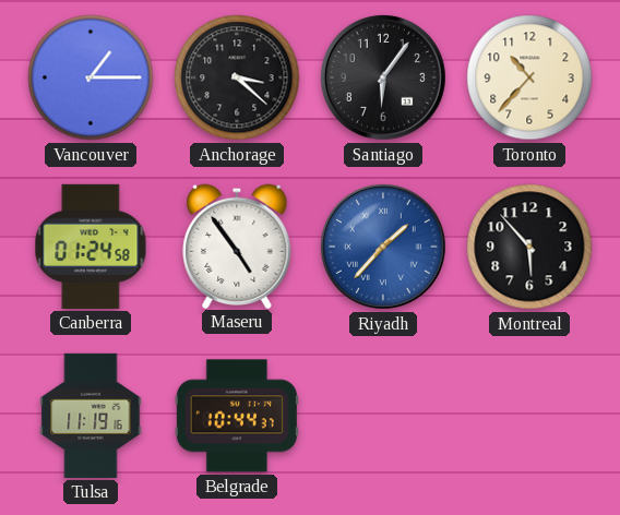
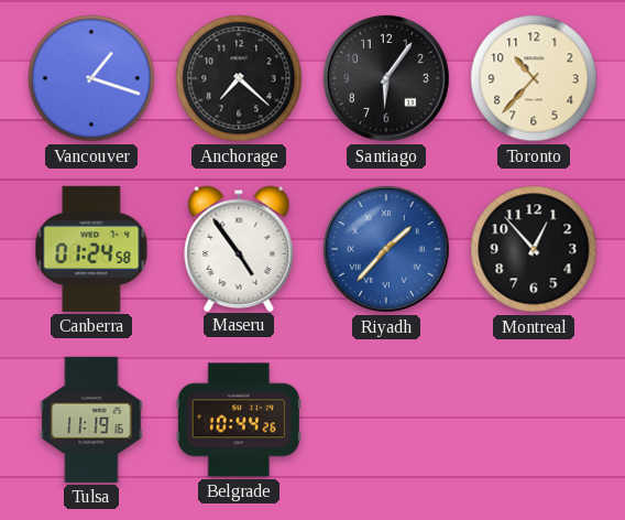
Vancouver: 1:15 -> 1:18 (91, 78)
Anchorage: 3:22 -> 7:22 (239, 78)
Montreal: 5:53 -> 12:53 (534, 249)
Belgrade: 10:44:37 -> 10:44:26 (239, 420)
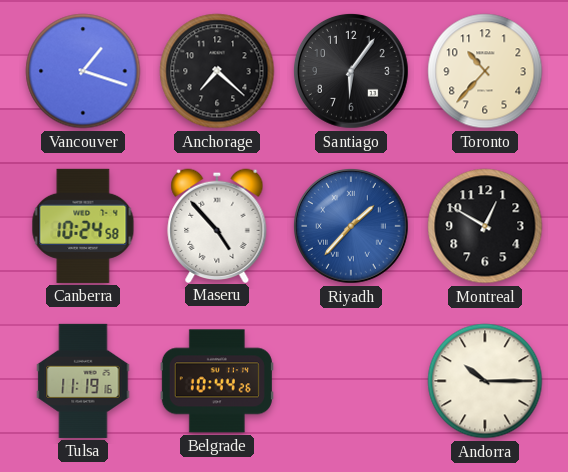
Canberra: 01:24 -> 10:24 (83, 226)
Maseru: 4:54 -> 4:53 (217, 225)
Montreal: 12:53 -> 12:50 (485, 226)
Andorra: none -> 10:15 (485, 381)
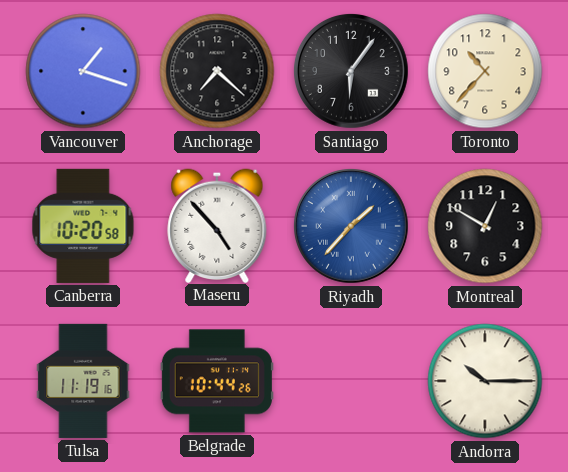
Canberra: 10:24 -> 10:20 (83, 226)
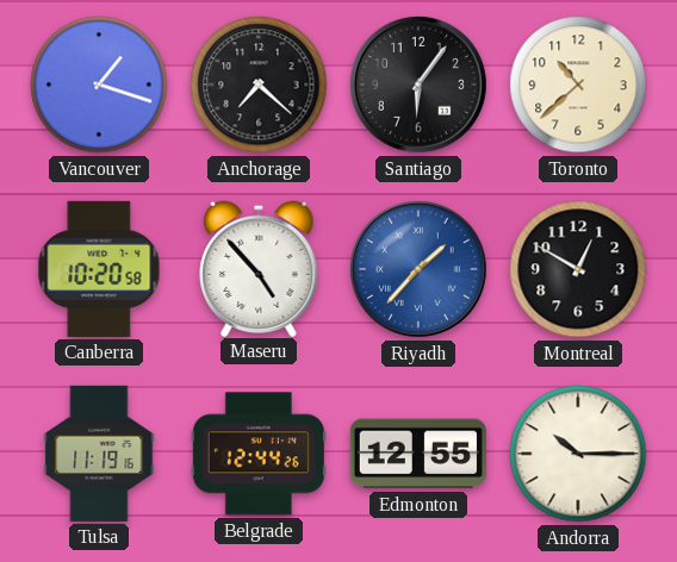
Toronto: 10:37 -> 10:38 (578, 85)
Belgrade: 10:44 -> 12:44 (259, 454)
Edmonton: none -> 12:55 (418, 454)
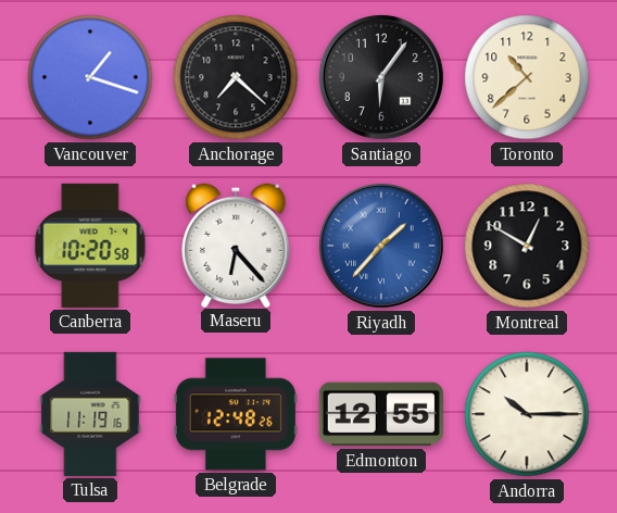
Maseru: 4:53 -> 6:23 (236, 245)
Belgrade: 12:44 -> 12:48 (236, 414)
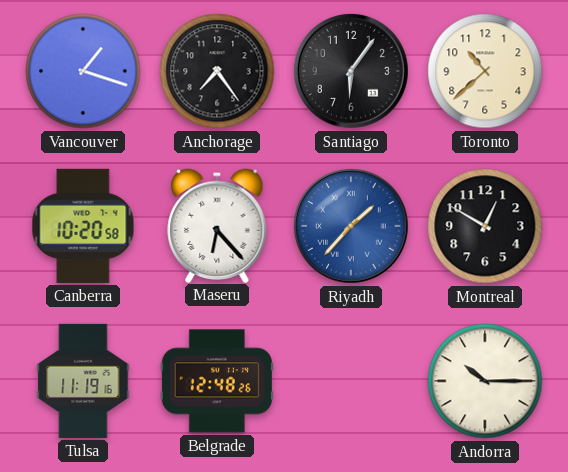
Anchorage: 7:22 -> 7:24 (217, 71)
Edmonton: 12:55 -> none (381, 414)
